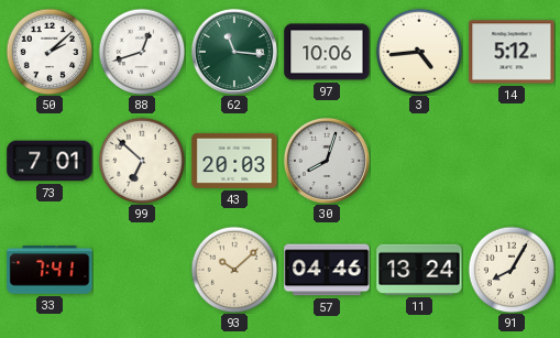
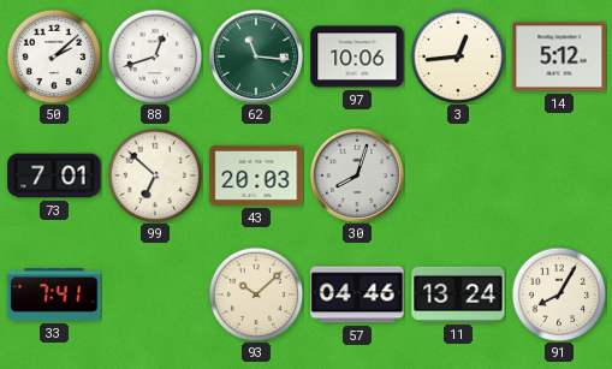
3: 4:44 -> 12:44 (458, 56)
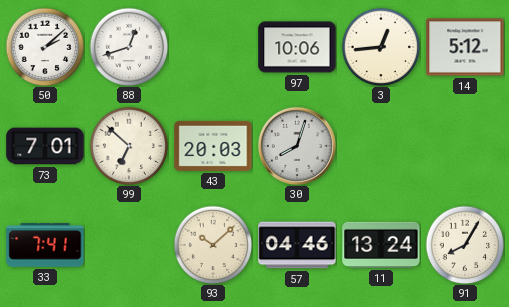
62: 11:16 -> none (256, 56)
